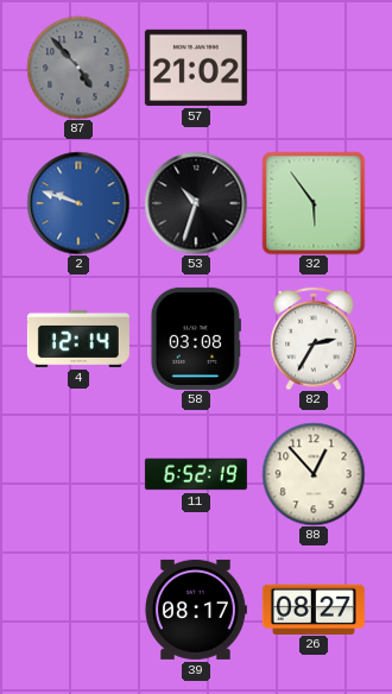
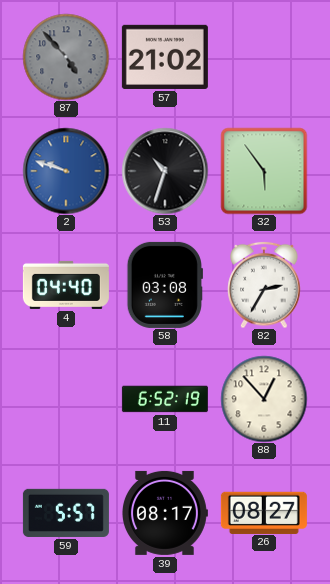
4: 12:14 -> 04:40 (66, 285)
59: none -> 5:57 (66, 513)
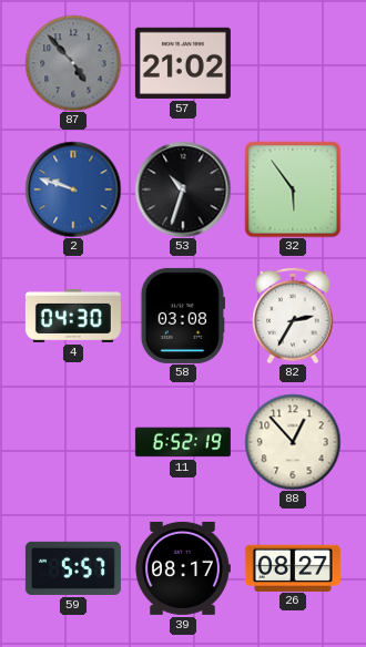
4: 04:40 -> 04:30 (73, 316)
